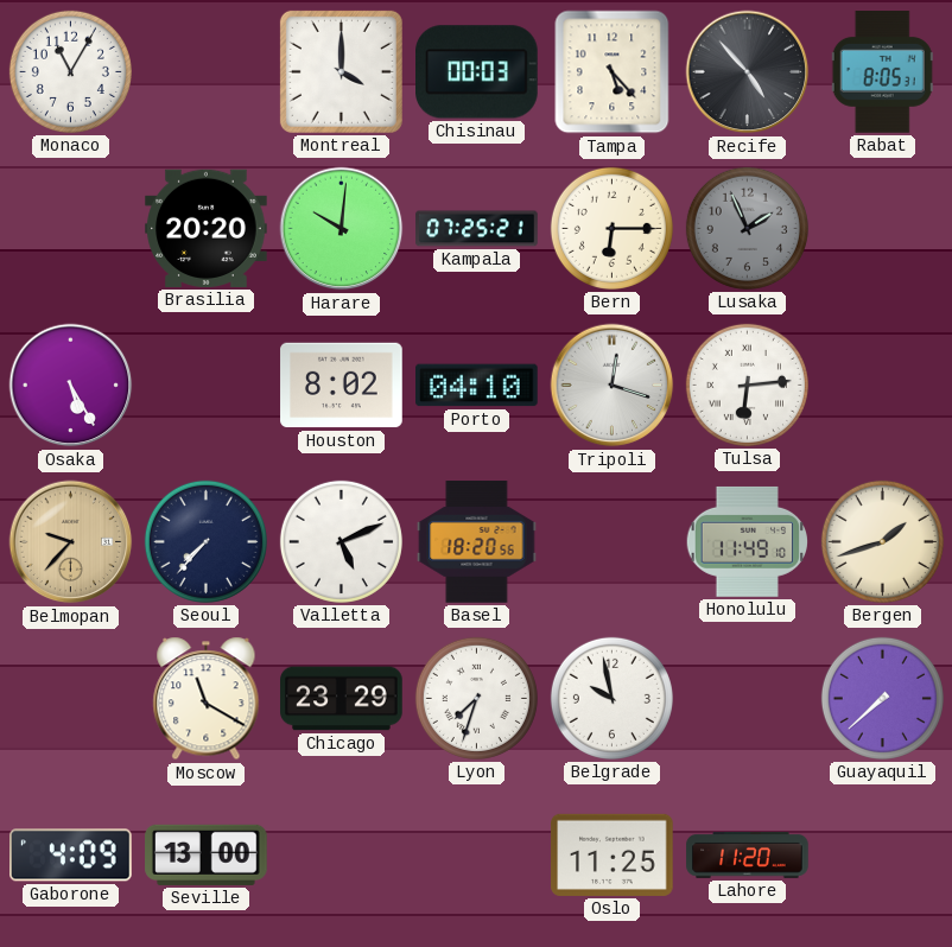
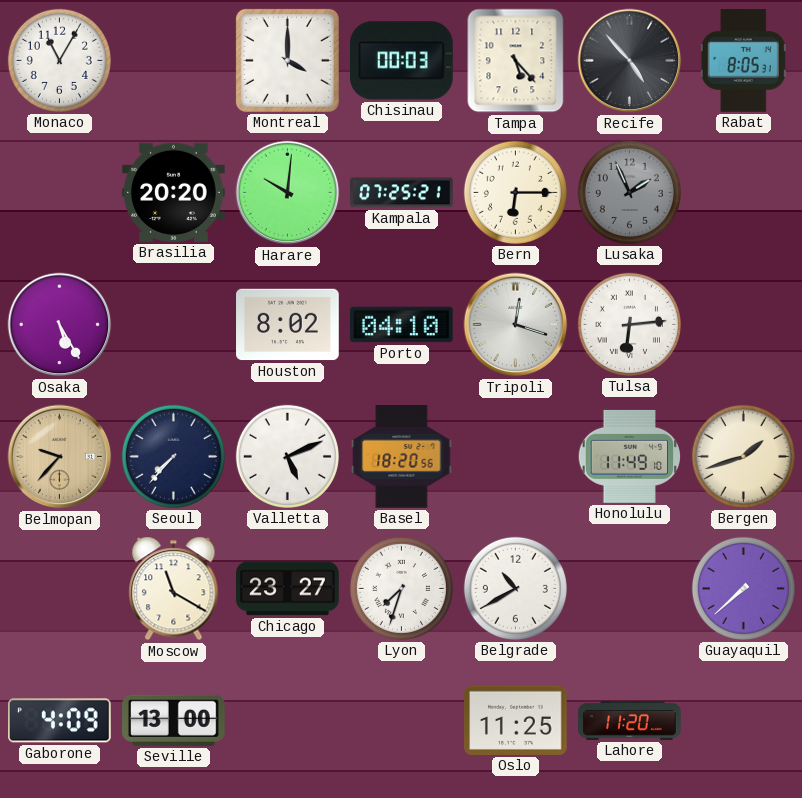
Chicago: 23:29 -> 23:27 (288, 589)
Belgrade: 9:58 -> 10:40 (515, 588)
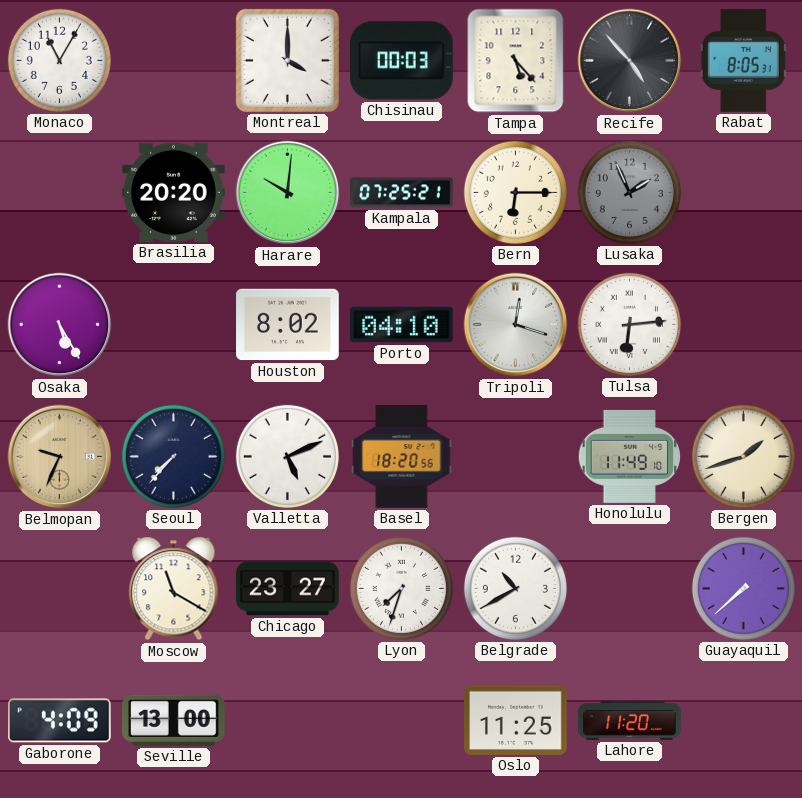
Belmopan: 9:37 -> 9:34 (60, 457)
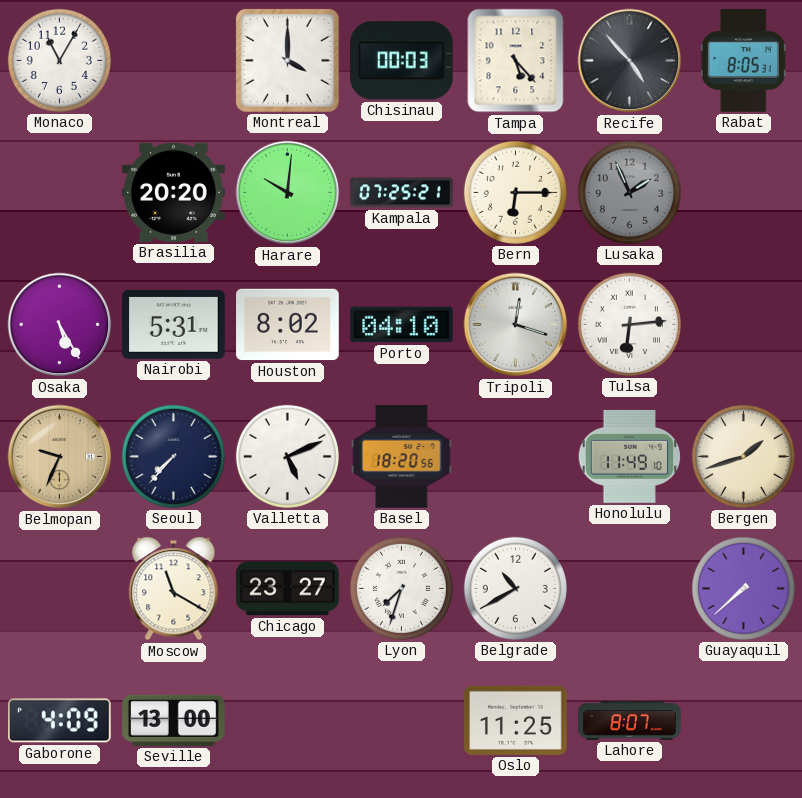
Nairobi: none -> 5:31 (174, 324)
Lahore: 11:20 -> 8:07 (630, 721)
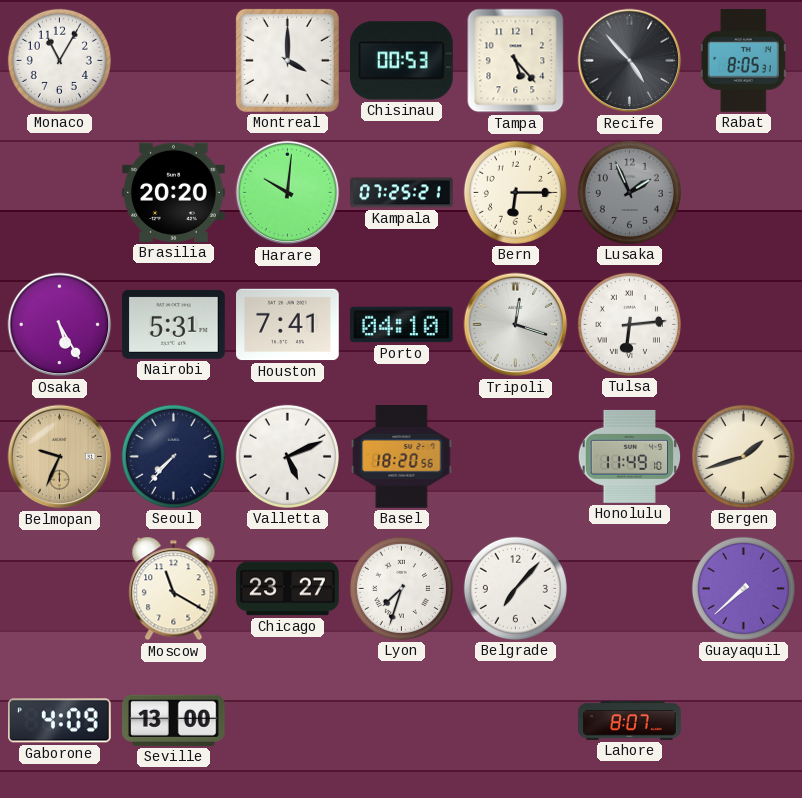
Chisinau: 00:03 -> 00:53 (402, 61)
Houston: 8:02 -> 7:41 (288, 325)
Belgrade: 10:40 -> 7:07 (515, 588)
Oslo: 11:25 -> none (516, 720)
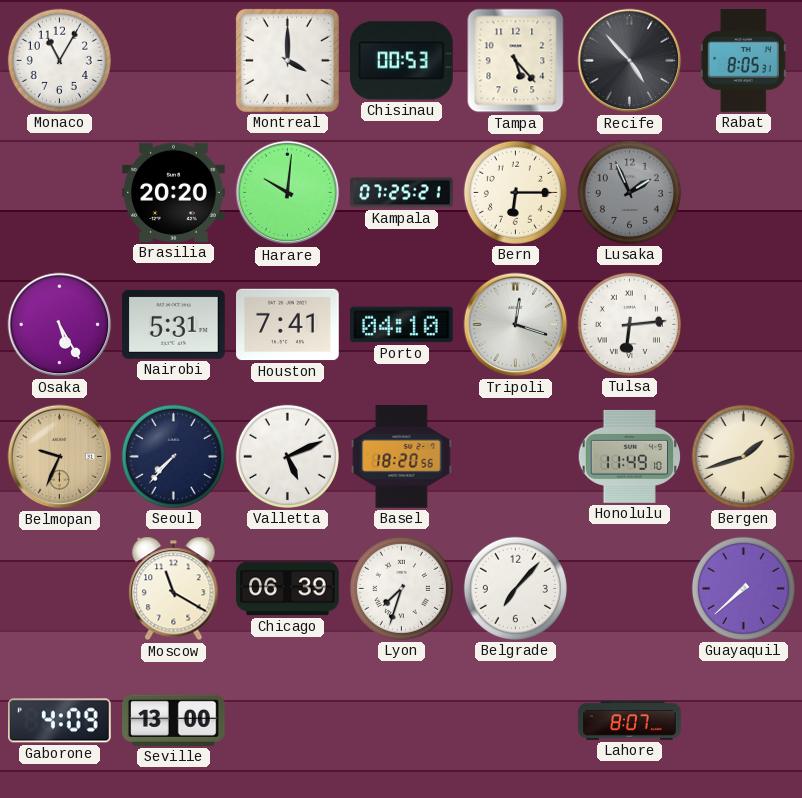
Chicago: 23:27 -> 06:39 (288, 589)
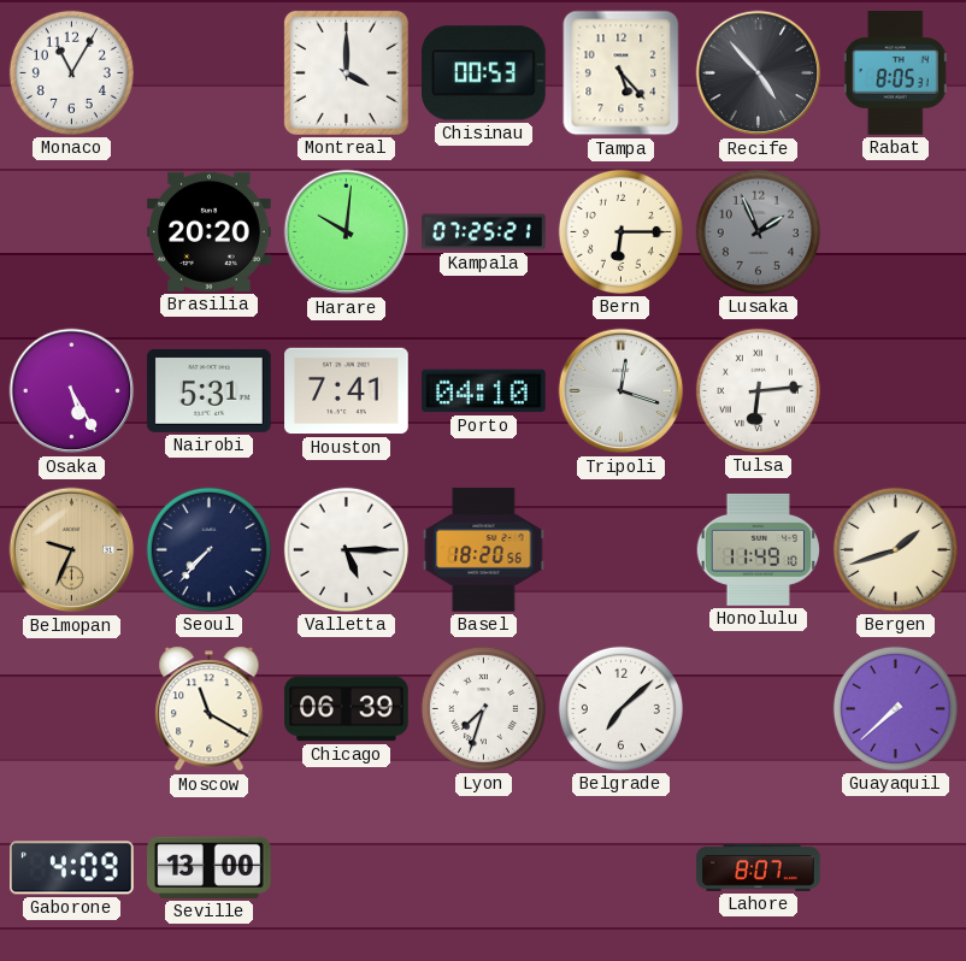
Valletta: 5:11 -> 5:15 (346, 549)
Belgrade: 7:07 -> 7:08 (620, 708)
